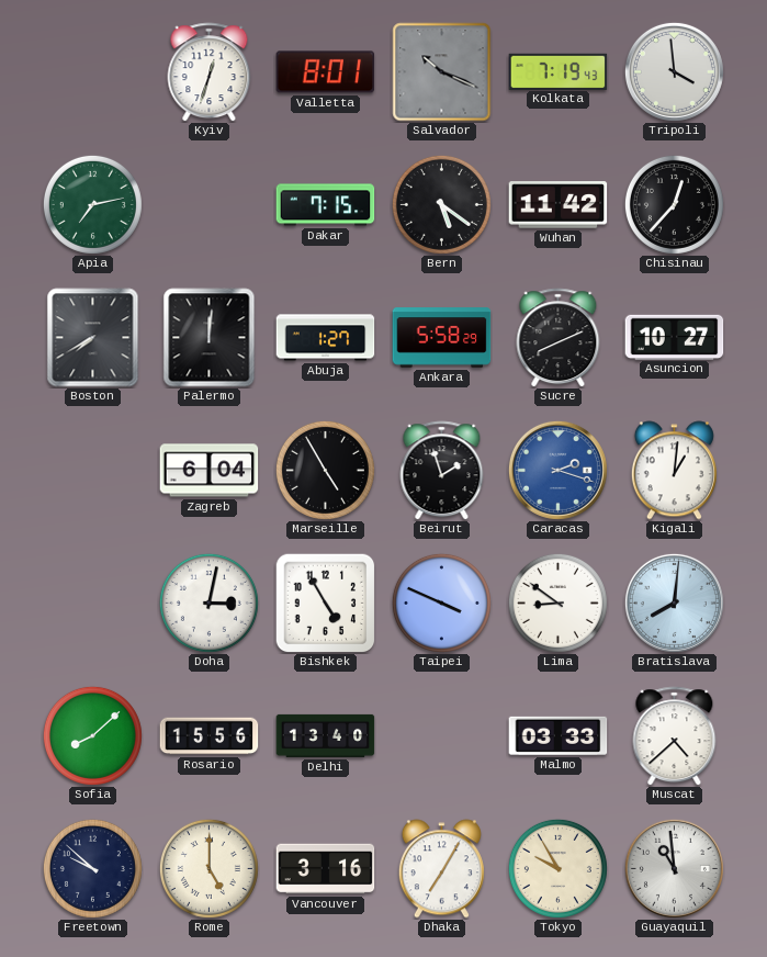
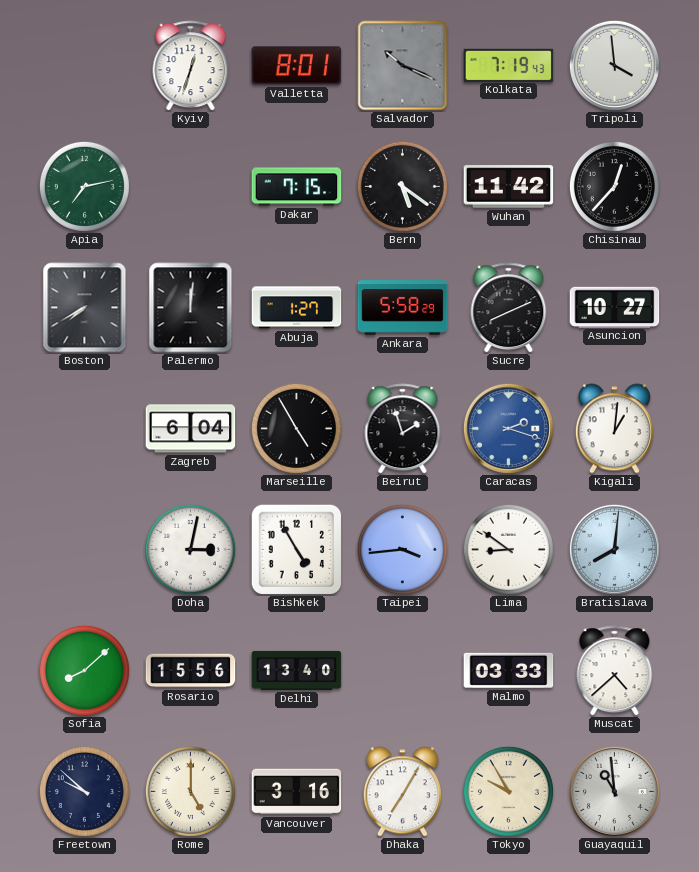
Taipei: 3:49 -> 3:44 (402, 549)
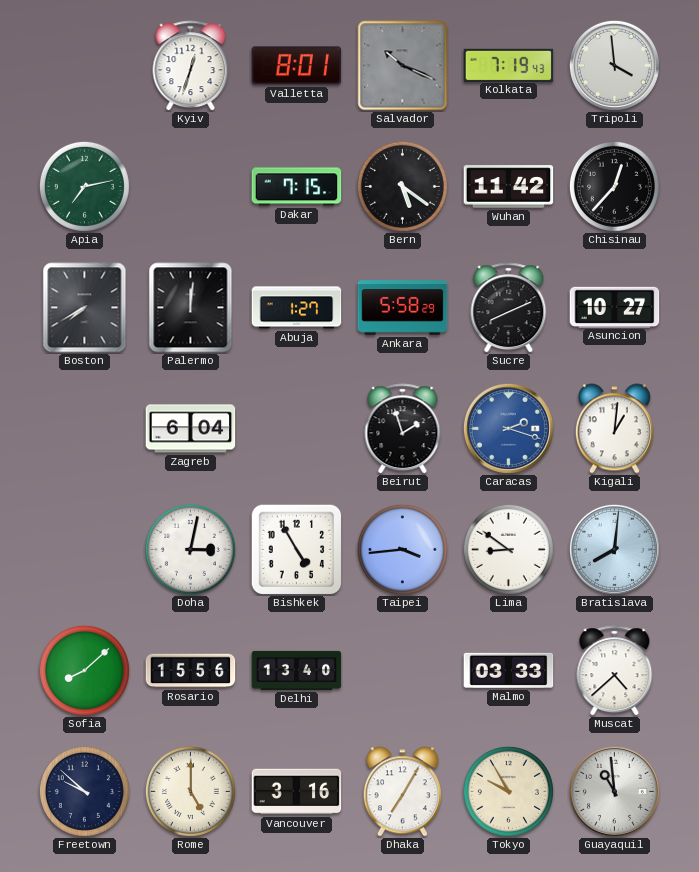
Marseille: 4:55 -> none (296, 428)
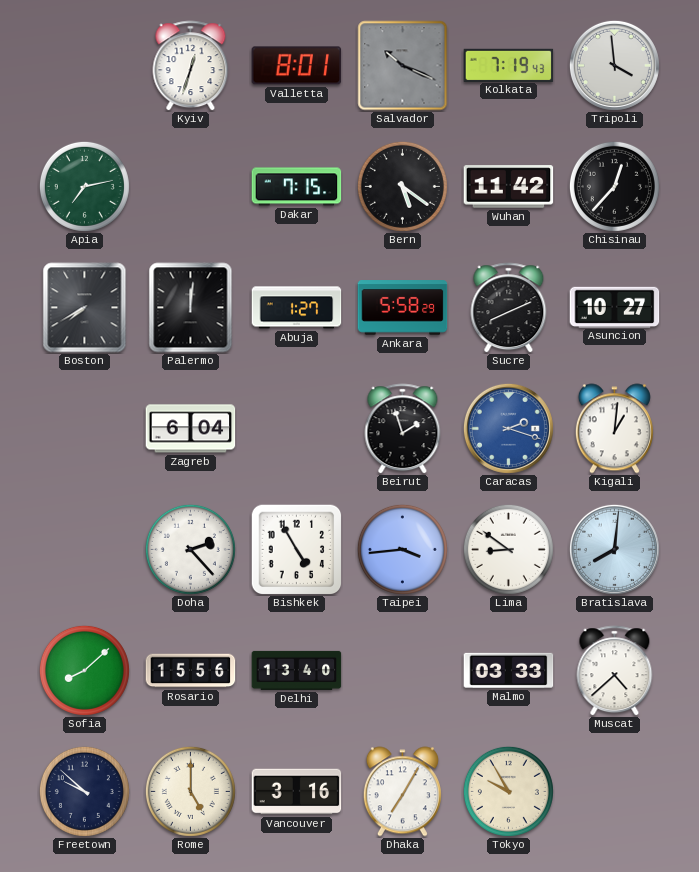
Doha: 3:02 -> 2:23 (190, 549)
Guayaquil: 10:59 -> none (614, 791)
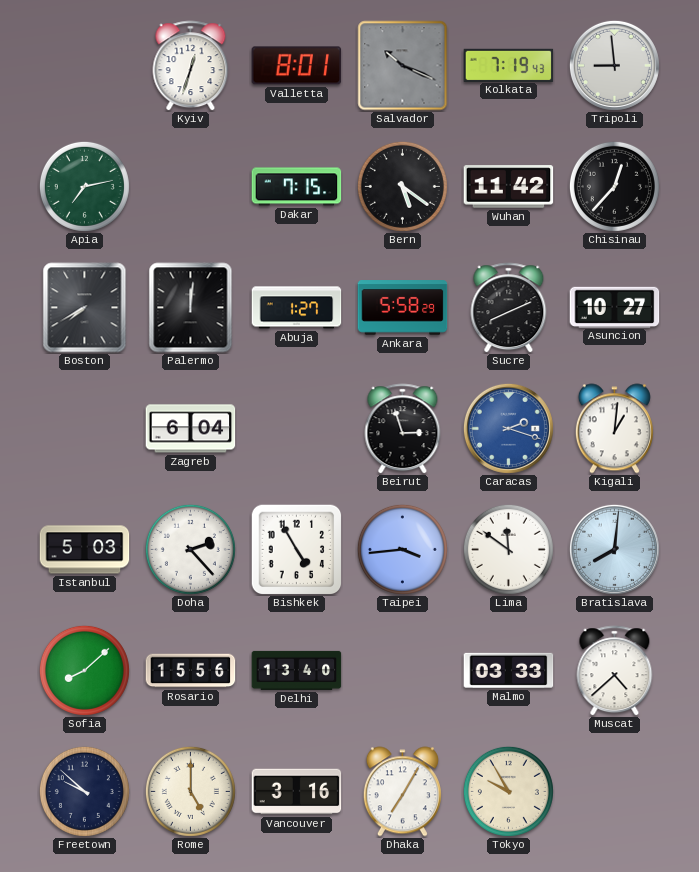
Tripoli: 3:59 -> 8:59 (614, 65)
Beirut: 1:57 -> 2:57 (403, 429)
Istanbul: none -> 5:03 (85, 550)
Lima: 8:51 -> 11:51 (508, 549)
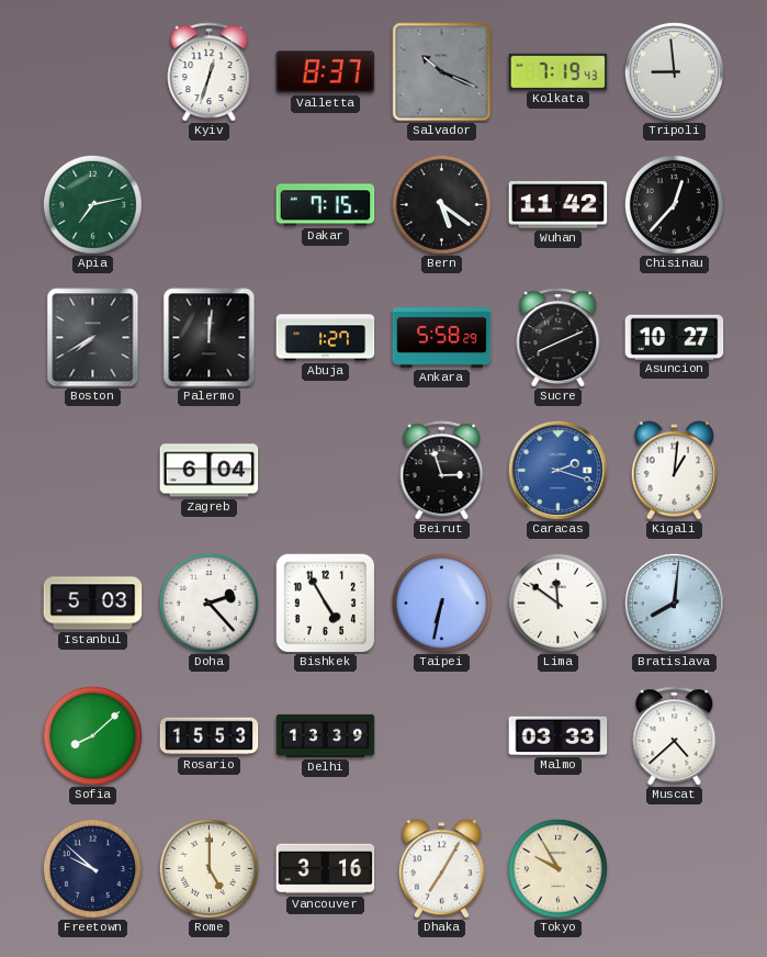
Valletta: 8:01 -> 8:37 (326, 72)
Taipei: 3:44 -> 6:32 (441, 603)
Rosario: 15:56 -> 15:53 (210, 736)
Delhi: 13:40 -> 13:39 (326, 735)
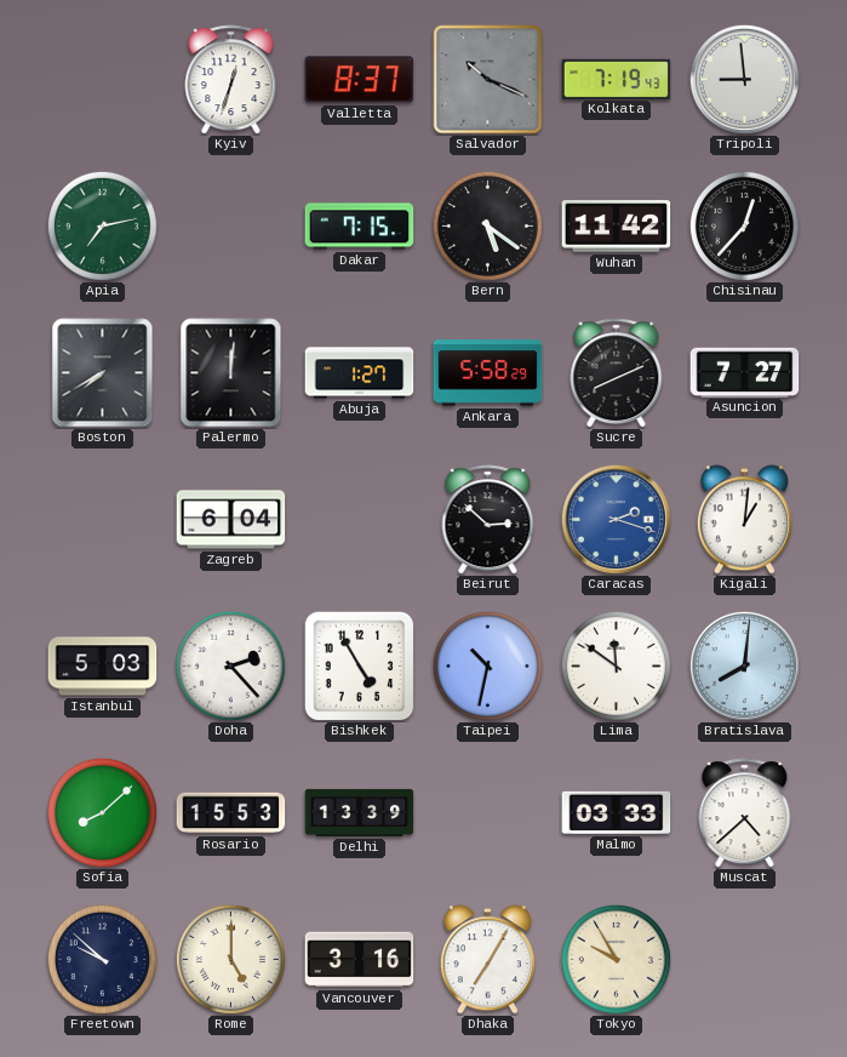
Asuncion: 10:27 -> 7:27 (745, 372)
Beirut: 2:57 -> 2:52 (488, 520)
Taipei: 6:32 -> 10:32 (487, 665)
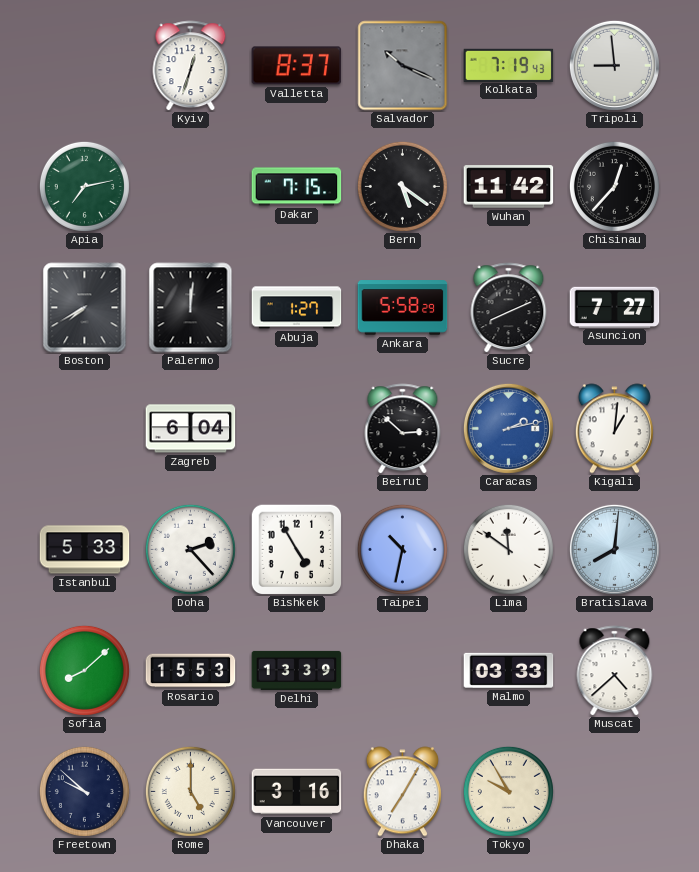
Caracas: 2:18 -> 2:13 (508, 428)
Istanbul: 5:03 -> 5:33 (85, 550)
